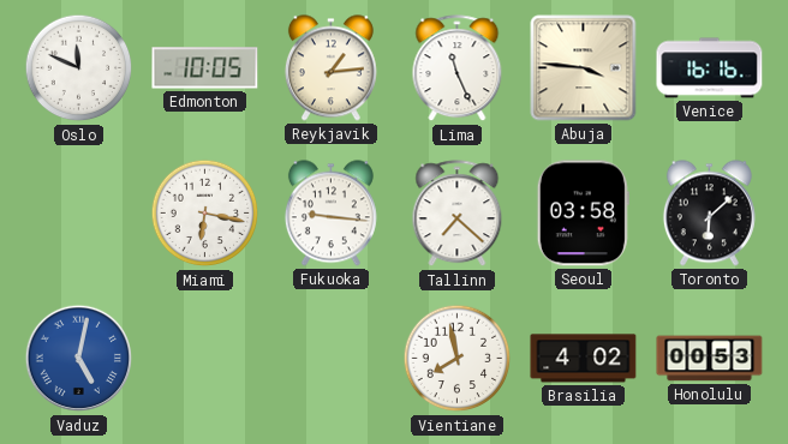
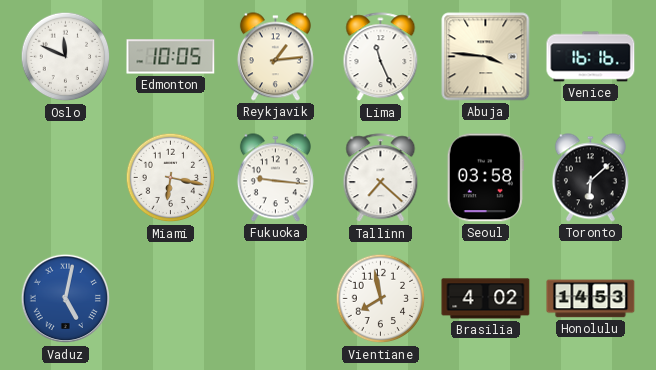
Honolulu: 00:53 -> 14:53 (591, 299)
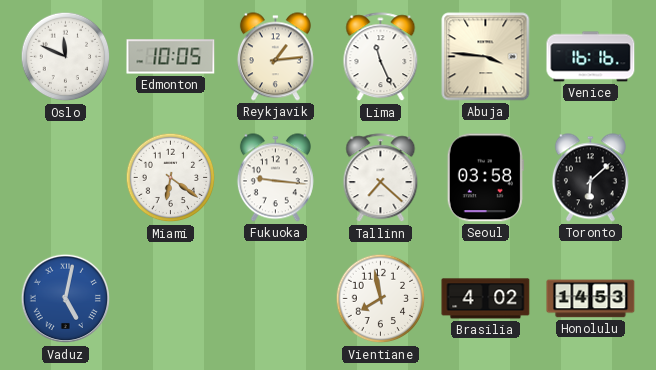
Miami: 6:17 -> 6:21 (171, 178)
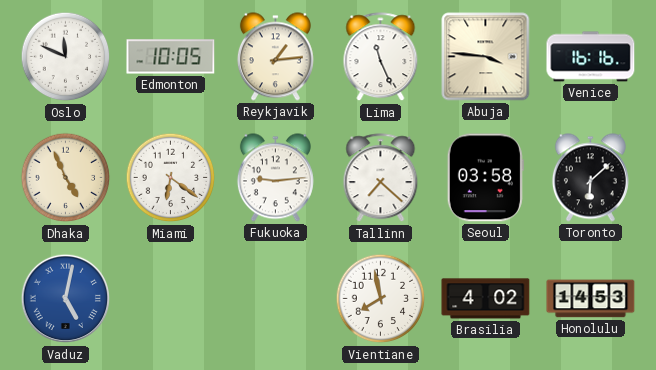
Dhaka: none -> 4:56 (66, 178)
Fukuoka: 9:16 -> 9:14 (275, 178)
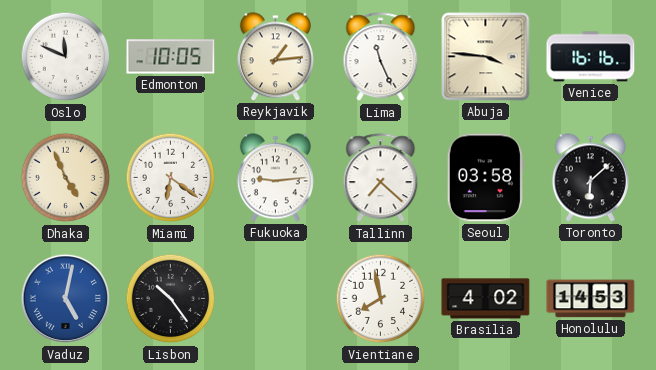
Lisbon: none -> 10:24 (171, 299)
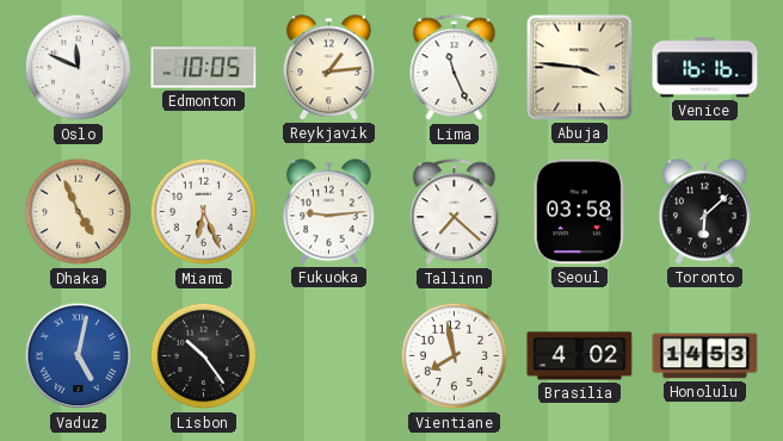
Miami: 6:21 -> 6:26 (204, 212)
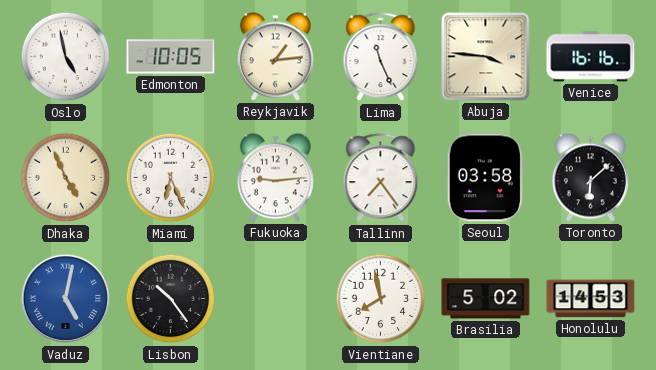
Oslo: 11:49 -> 4:58 (66, 57)
Tallinn: 7:22 -> 7:24 (381, 178)
Brasilia: 4:02 -> 5:02 (486, 299)
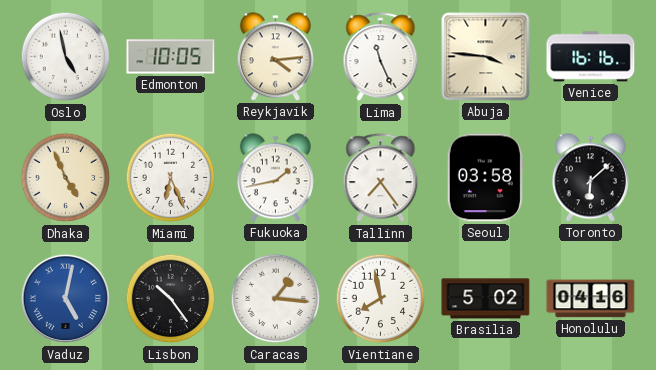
Reykjavik: 1:14 -> 4:14 (275, 57)
Fukuoka: 9:14 -> 1:43 (275, 178)
Caracas: none -> 1:16 (276, 299)
Honolulu: 14:53 -> 04:16 (591, 299)
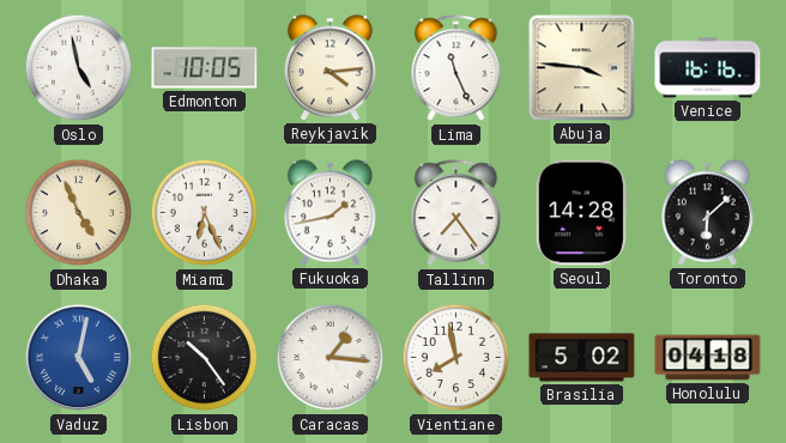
Seoul: 03:58 -> 14:28 (581, 213)
Honolulu: 04:16 -> 04:18 (708, 358)
